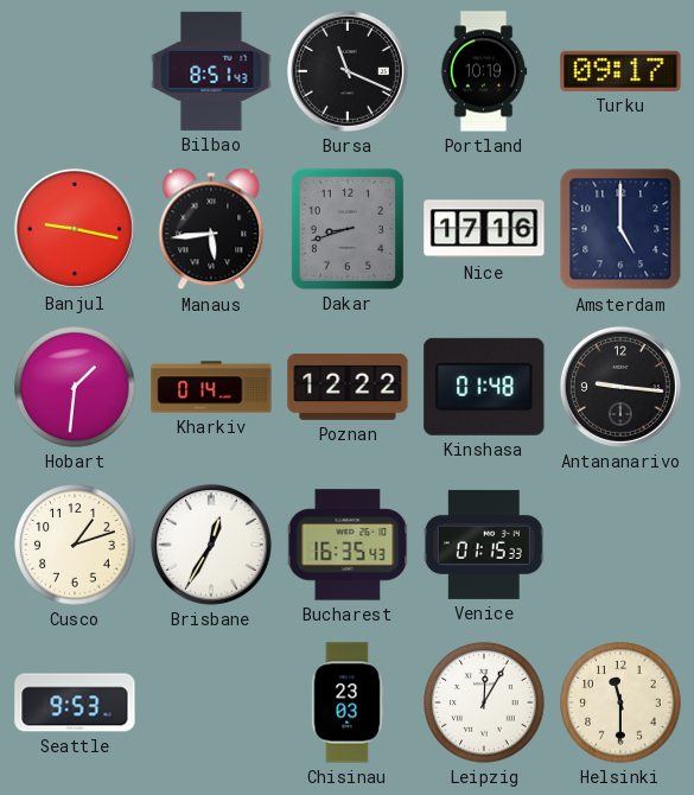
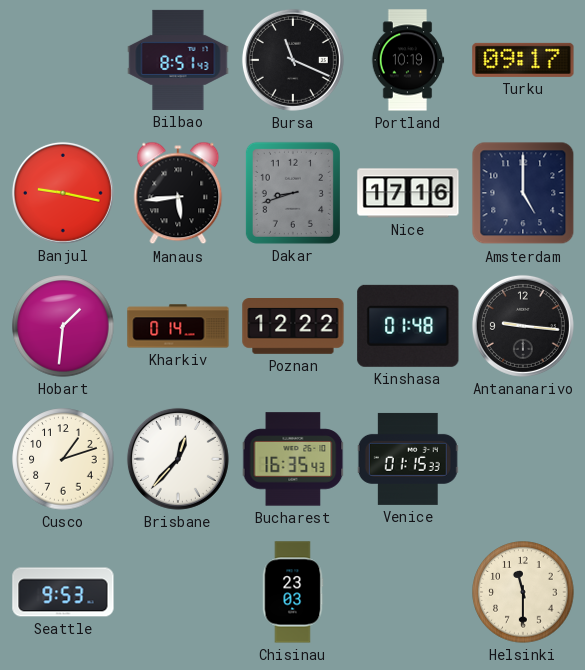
Brisbane: 12:35 -> 12:37 (178, 459)
Leipzig: 12:05 -> none (484, 702)
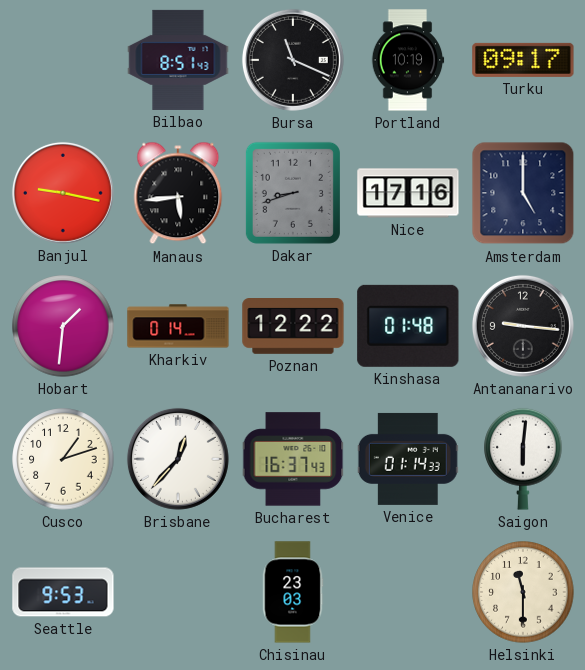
Bucharest: 16:35 -> 16:37 (293, 459)
Venice: 01:15 -> 01:14 (408, 459)
Saigon: none -> 6:01 (523, 459)
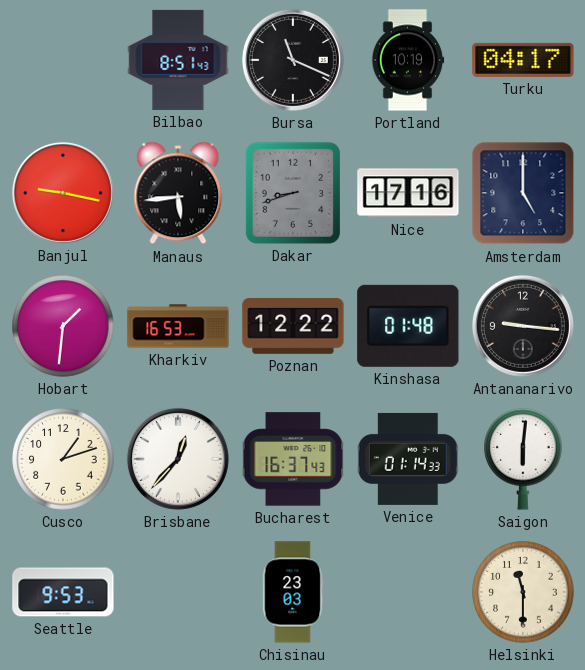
Turku: 09:17 -> 04:17 (523, 60)
Kharkiv: 0:14 -> 16:53 (178, 326)
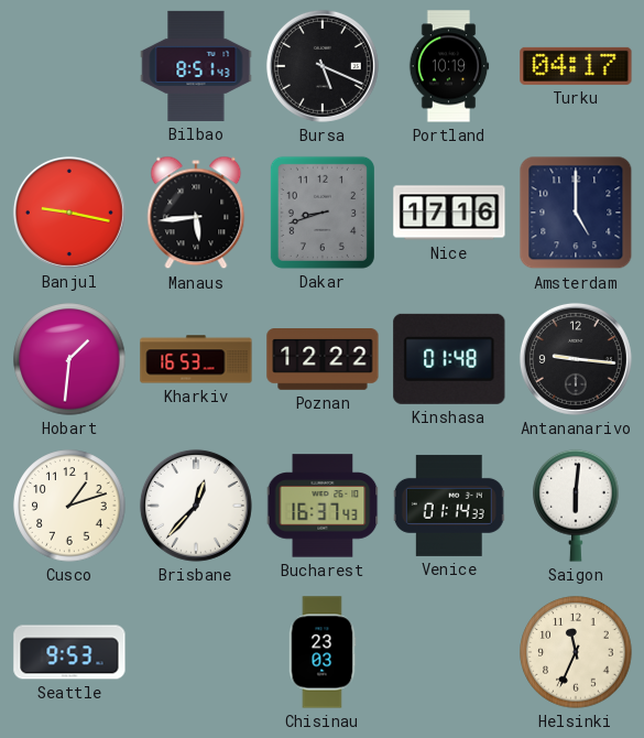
Bursa: 11:19 -> 5:19 (323, 66)
Helsinki: 11:30 -> 11:34 (576, 652)
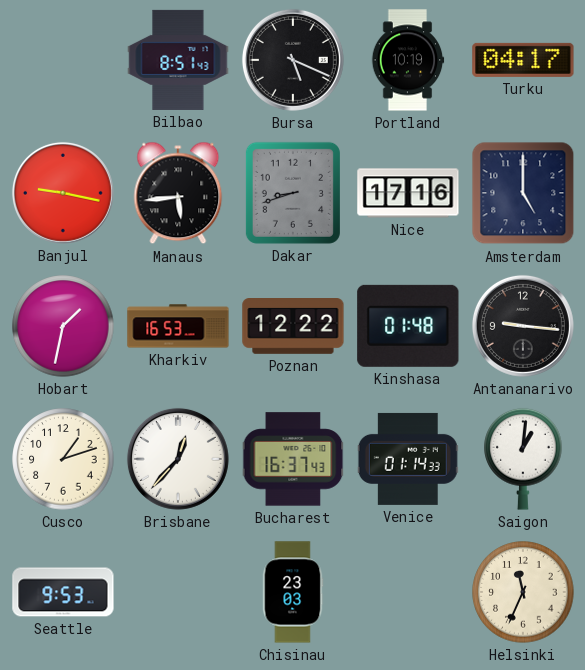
Hobart: 1:31 -> 1:32 (63, 326)
Saigon: 6:01 -> 1:01 (523, 459)
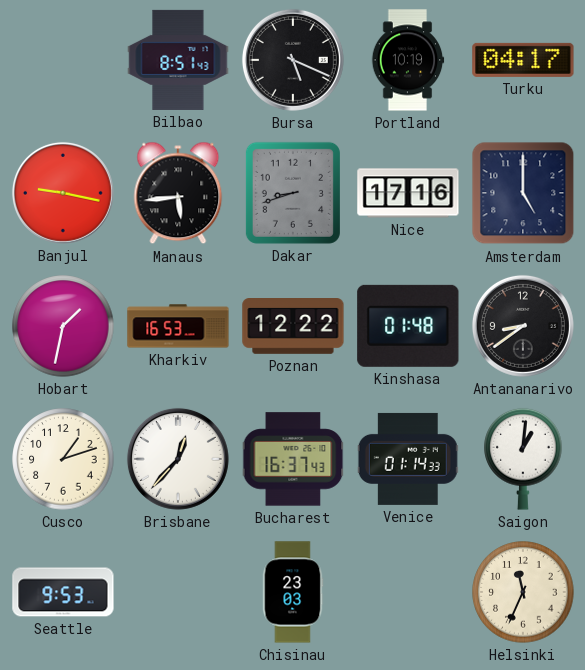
Antananarivo: 9:16 -> 8:39 (523, 326)
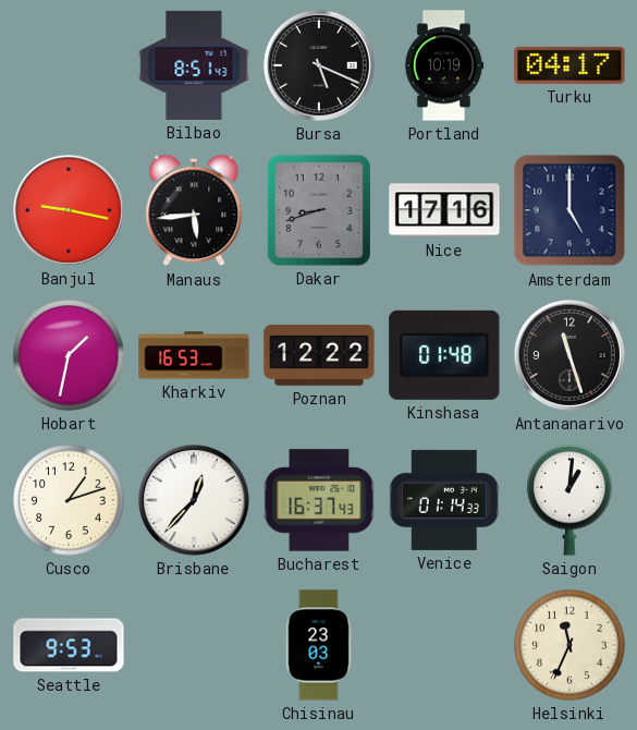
Antananarivo: 8:39 -> 11:27 (569, 355)
